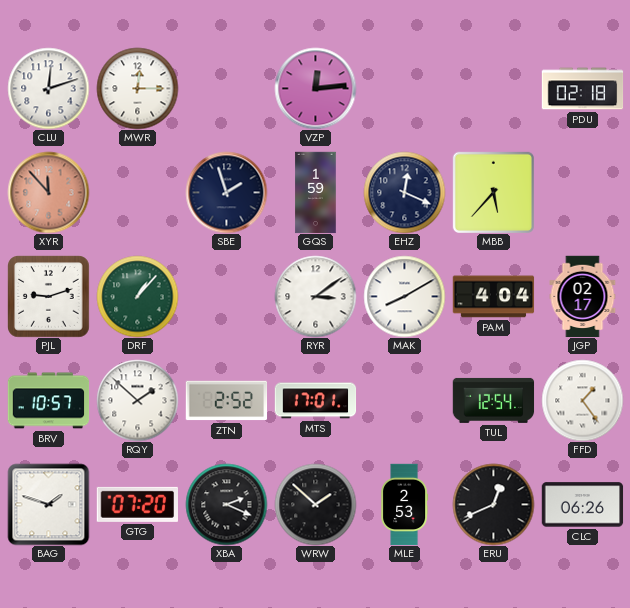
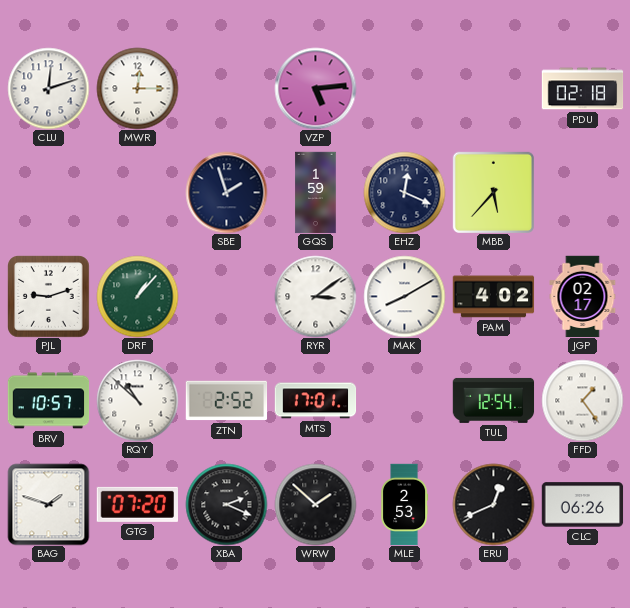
VZP: 12:14 -> 5:14 (315, 88)
XYR: 11:53 -> none (48, 192)
PAM: 4:04 -> 4:02 (493, 297)
RQY: 1:52 -> 10:52 (137, 400)
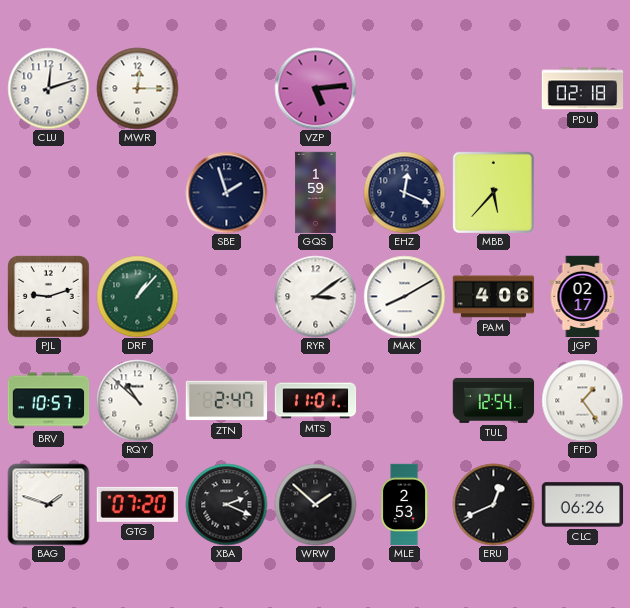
PAM: 4:02 -> 4:06 (493, 297)
ZTN: 2:52 -> 2:47 (226, 401)
MTS: 17:01 -> 11:01 (315, 401)
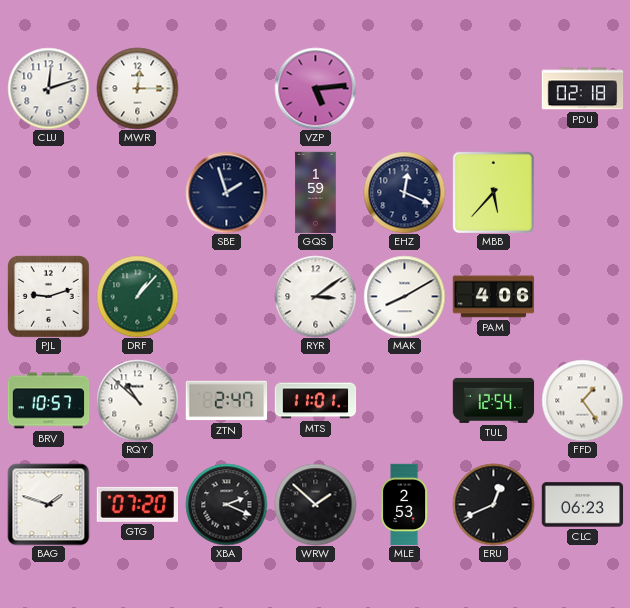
JGP: 02:17 -> none (583, 296)
CLC: 06:26 -> 06:23 (582, 505)
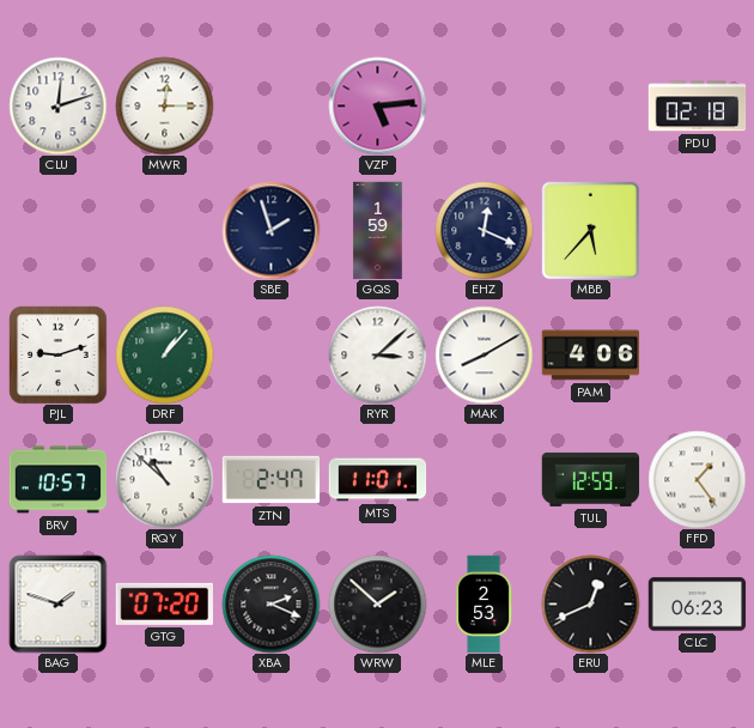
RYR: 3:09 -> 3:08 (377, 354)
TUL: 12:54 -> 12:59 (590, 479)
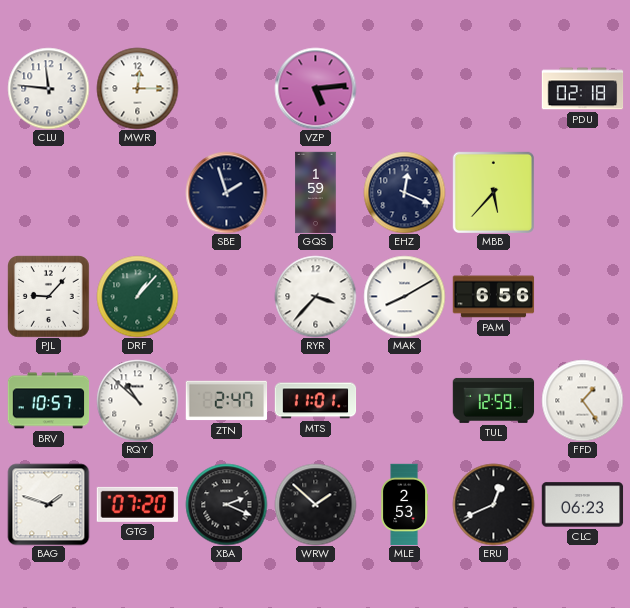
CLU: 12:12 -> 11:46 (48, 88)
PJL: 9:12 -> 9:07 (48, 296)
RYR: 3:08 -> 3:37 (315, 296)
PAM: 4:06 -> 6:56 (493, 297)
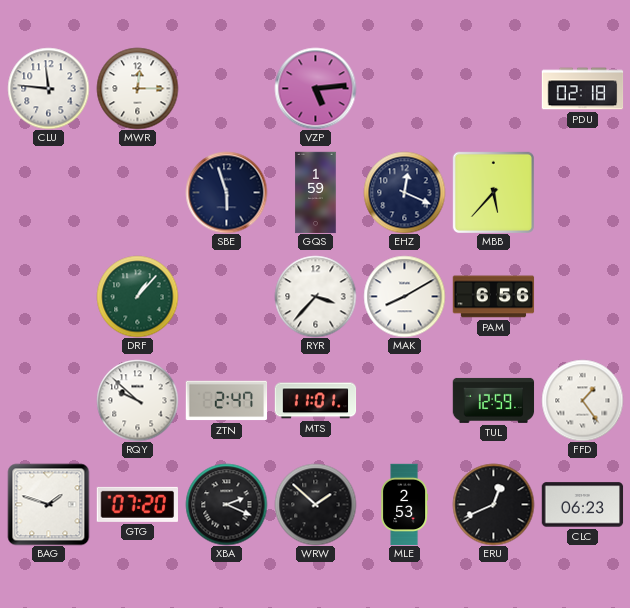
SBE: 1:57 -> 5:57 (226, 192)
PJL: 9:07 -> none (48, 296)
BRV: 10:57 -> none (48, 401)
RQY: 10:52 -> 9:52 (137, 400)
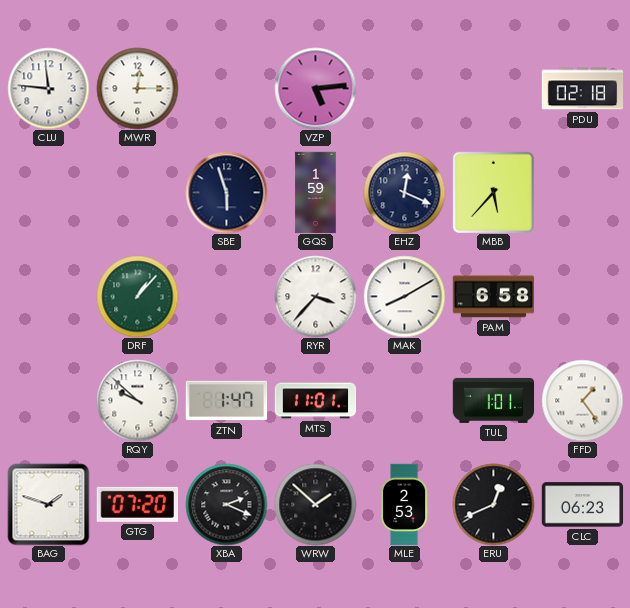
PAM: 6:56 -> 6:58 (493, 297)
ZTN: 2:47 -> 1:47 (226, 401)
TUL: 12:59 -> 1:01 (493, 400)
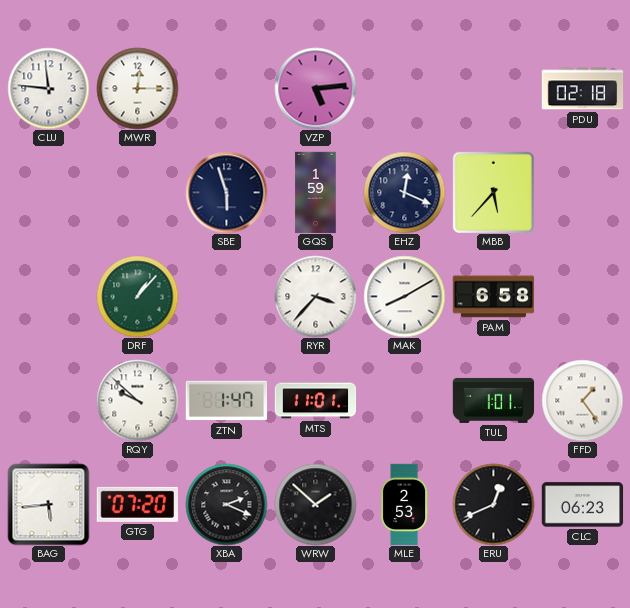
BAG: 1:48 -> 5:44 (48, 504)
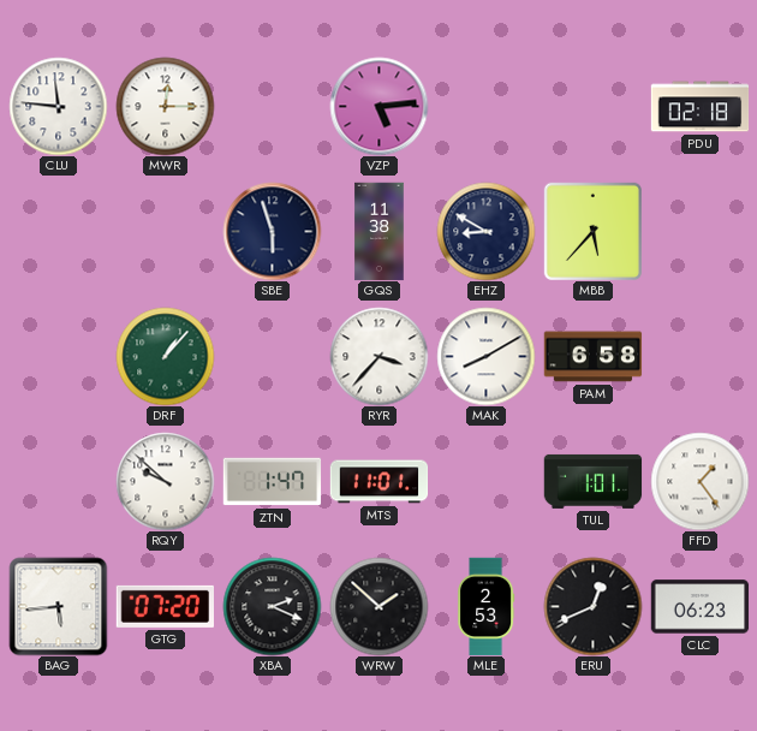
GQS: 1:59 -> 11:38 (380, 231)
EHZ: 12:19 -> 8:50 (485, 231)
